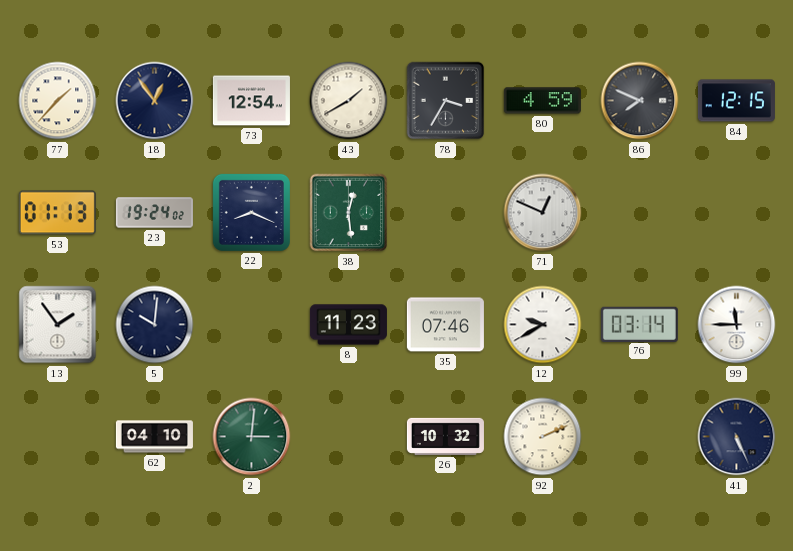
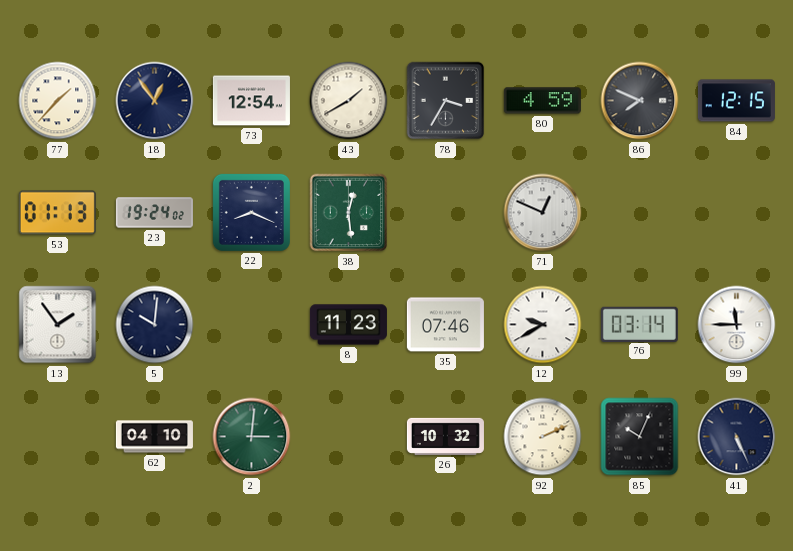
85: none -> 10:04 (640, 437)
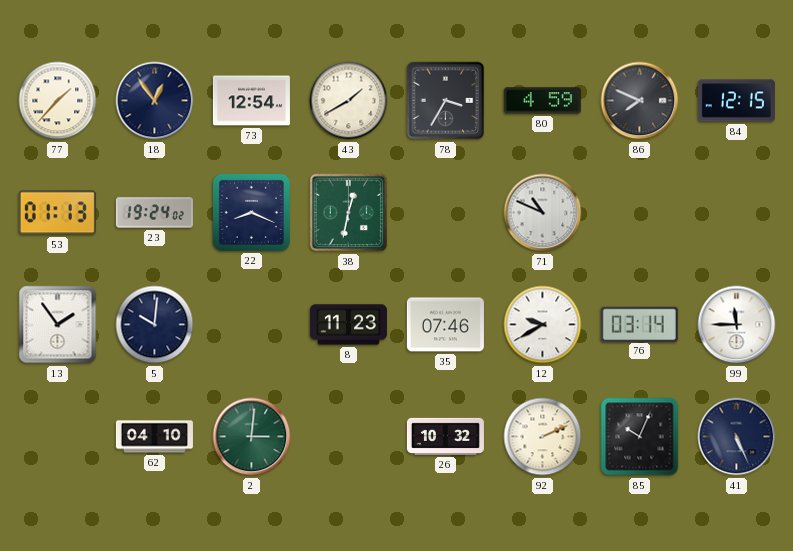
38: 12:29 -> 12:32 (349, 213)
71: 12:49 -> 10:49 (543, 213)
